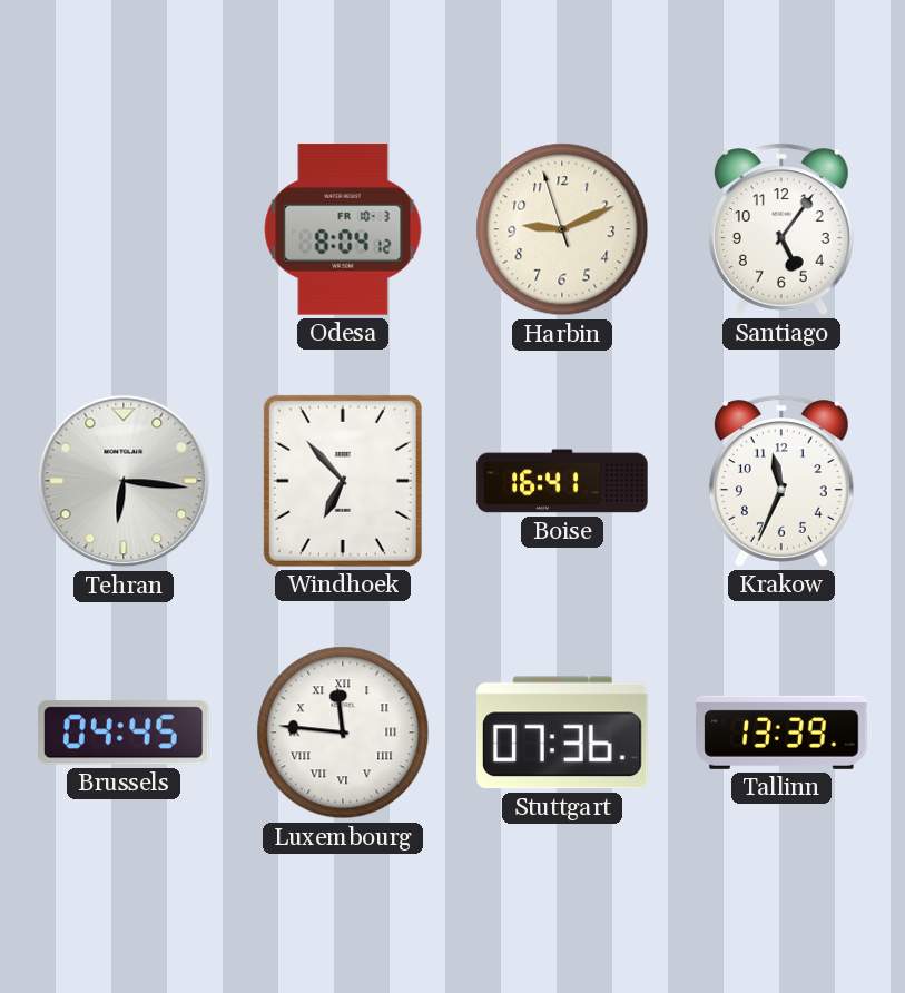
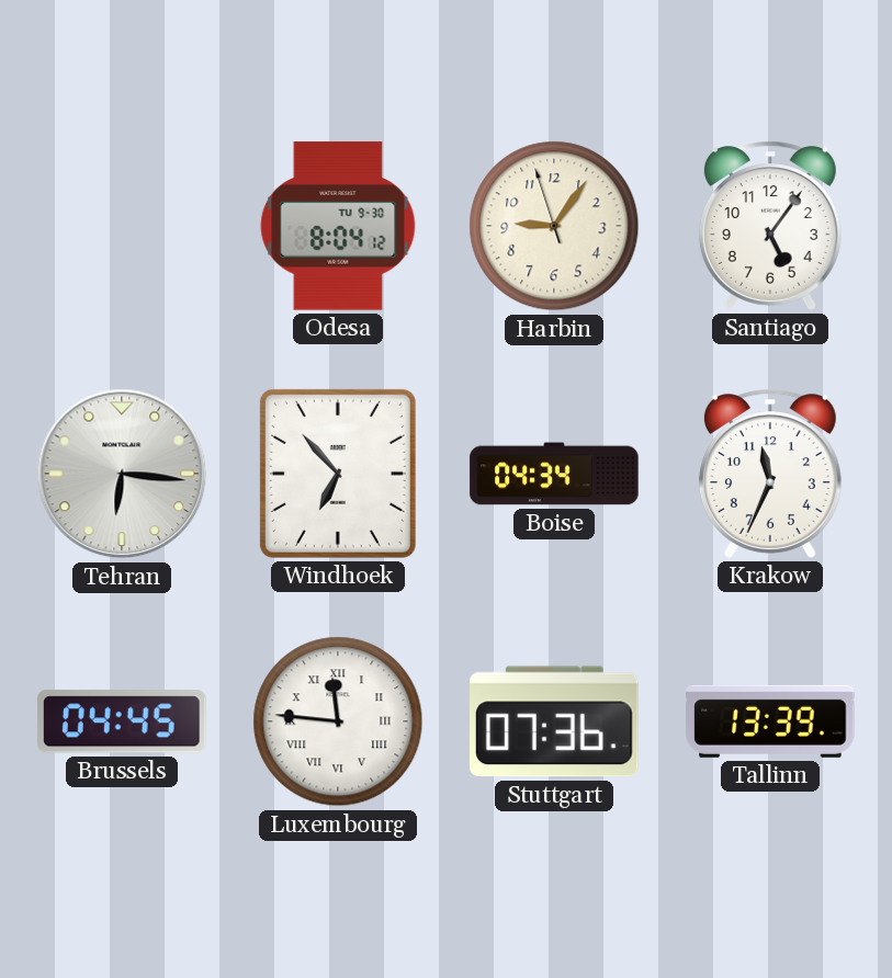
Odesa date: FR 10-3 -> TU 9-30 (338, 226)
Harbin: 9:10 -> 9:05 (554, 226)
Boise: 16:41 -> 04:34 (554, 474)
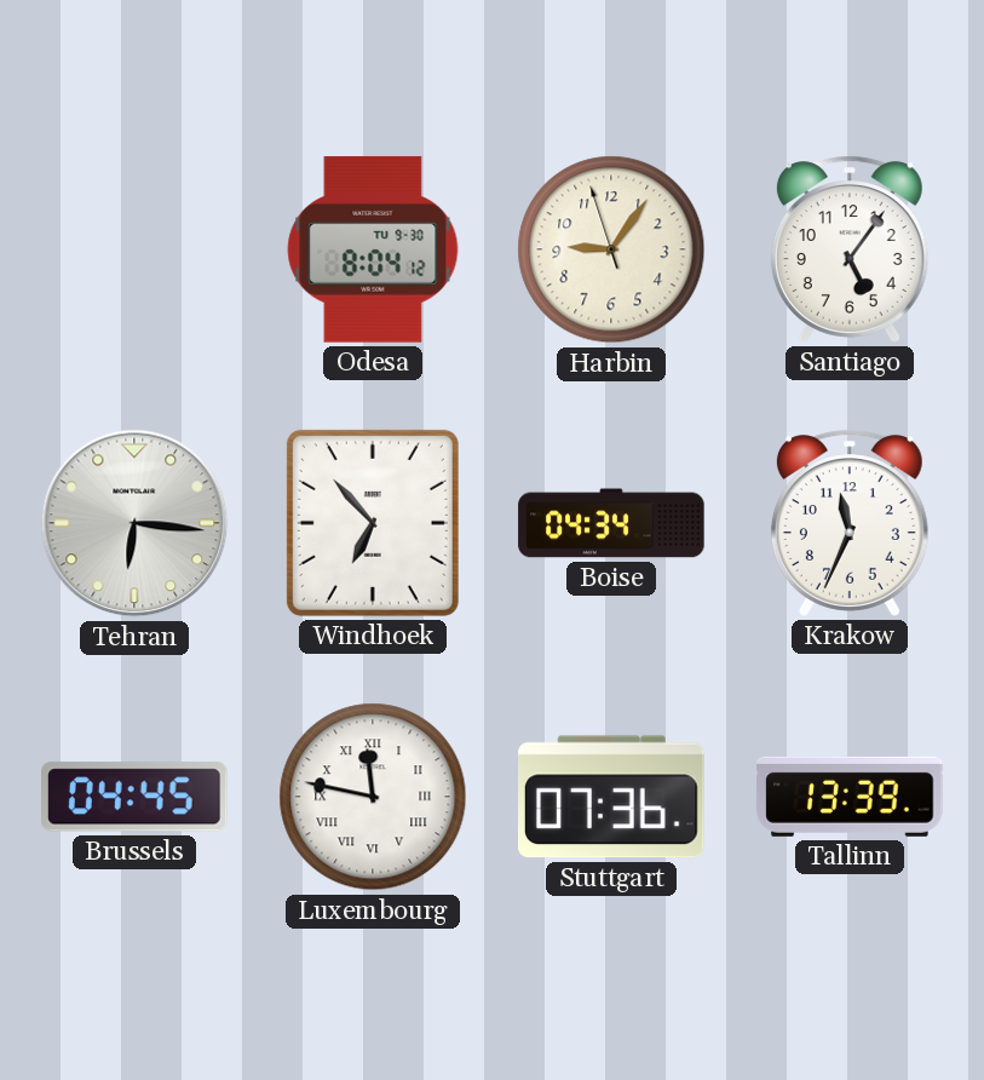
Luxembourg: 11:46 -> 11:47 (373, 797)
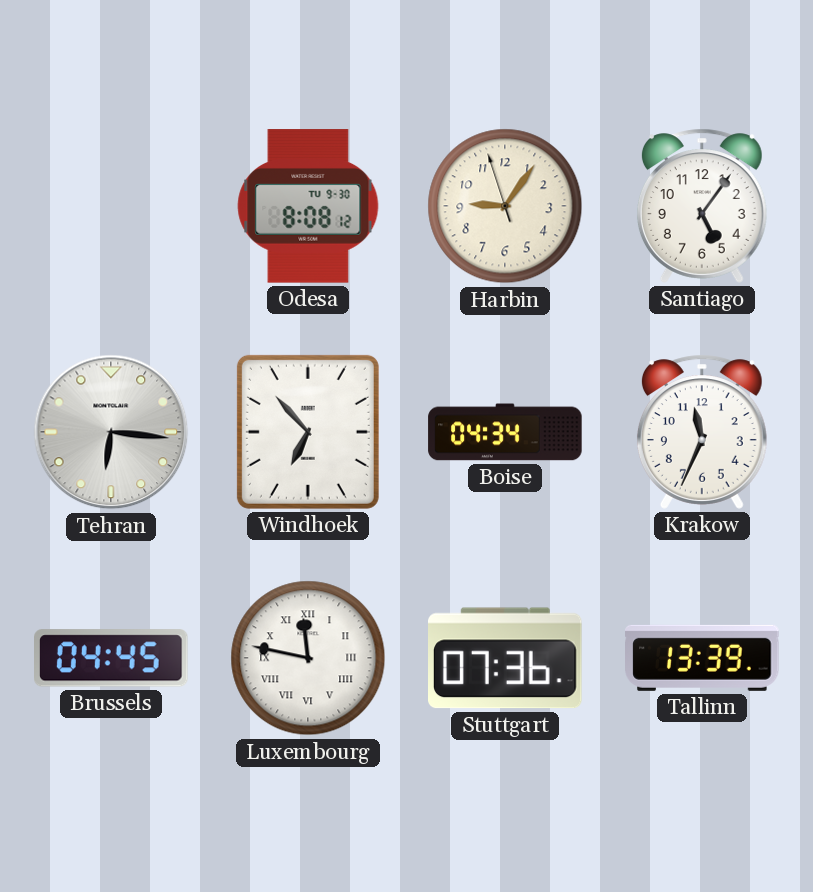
Odesa: 8:04 -> 8:08 (308, 206)
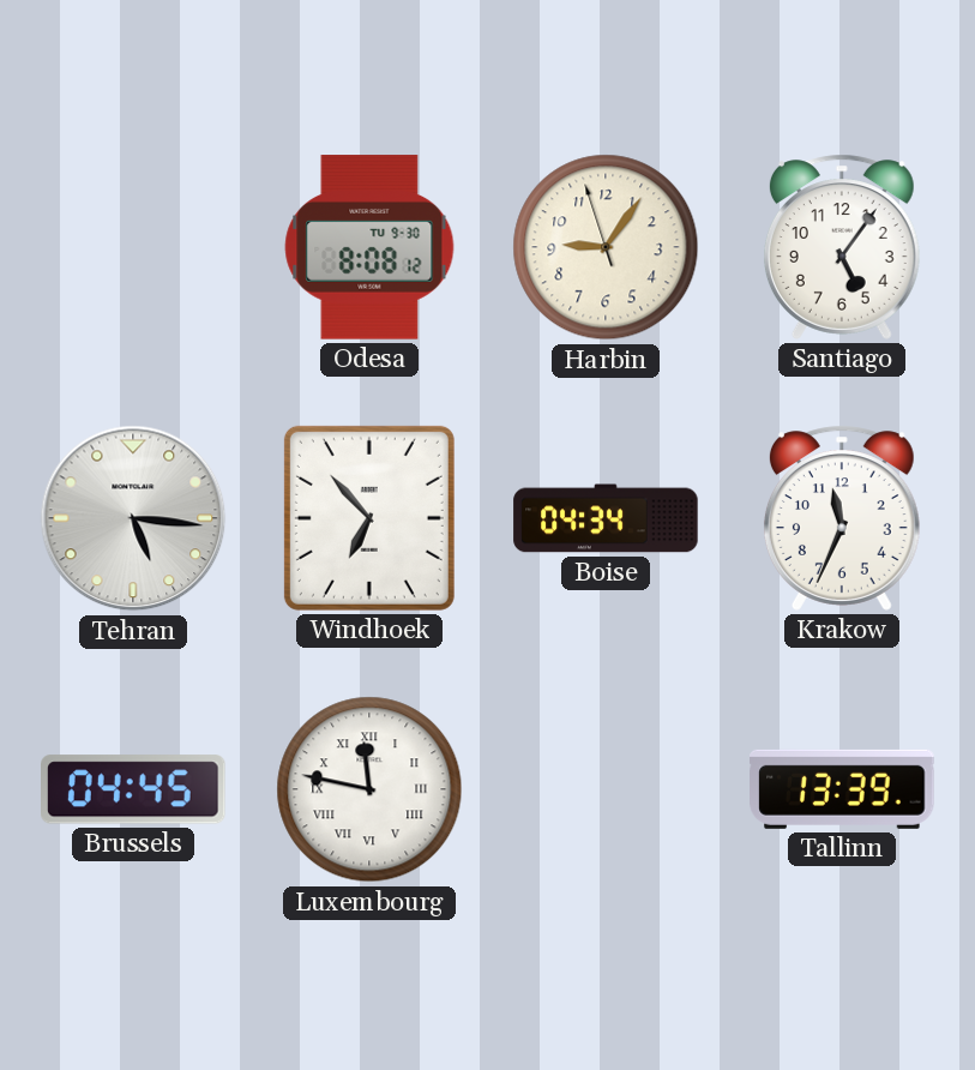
Tehran: 6:16 -> 5:16 (133, 518)
Stuttgart: 07:36 -> none (506, 658)
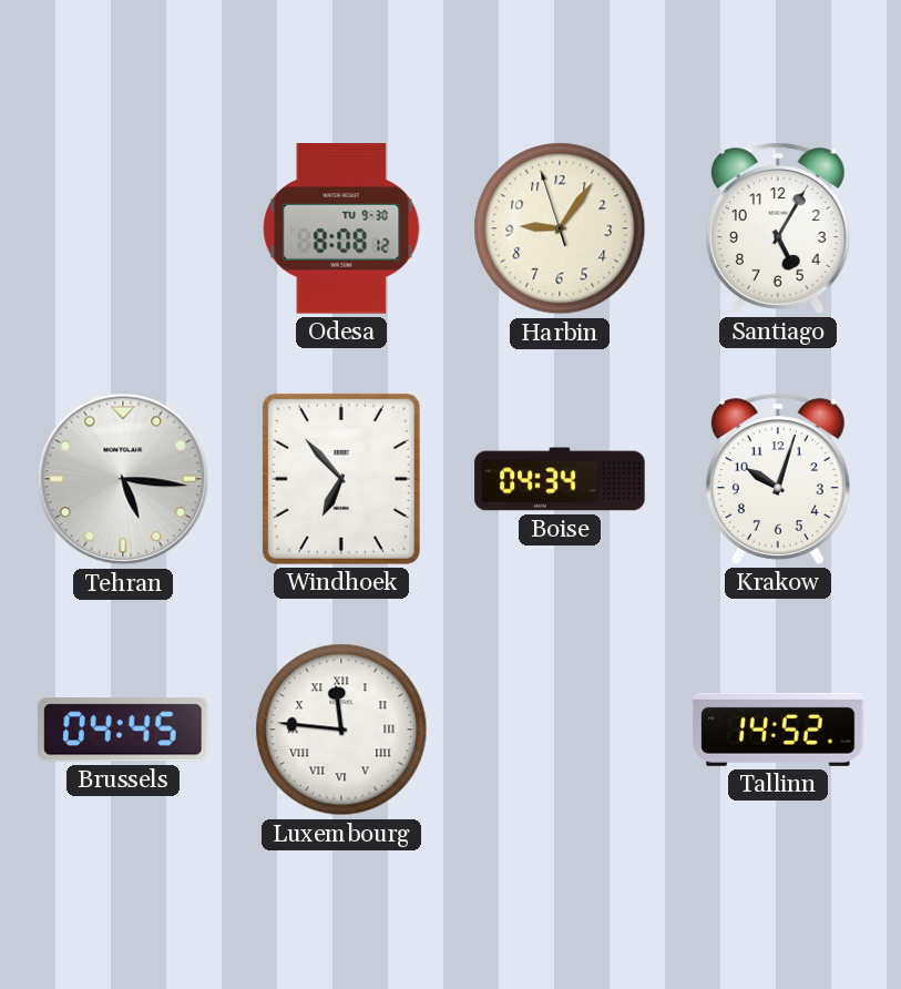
Santiago: 5:06 -> 5:05 (778, 228)
Krakow: 11:34 -> 10:03 (778, 479)
Luxembourg: 11:47 -> 11:46 (341, 730)
Tallinn: 13:39 -> 14:52 (778, 730)
